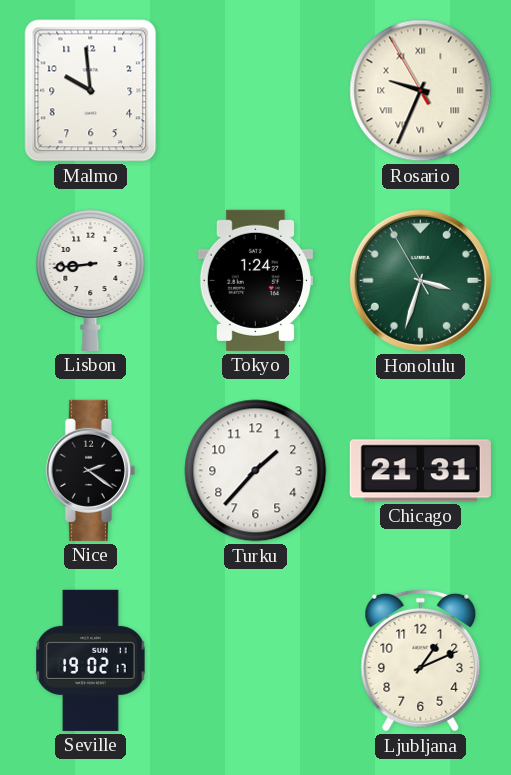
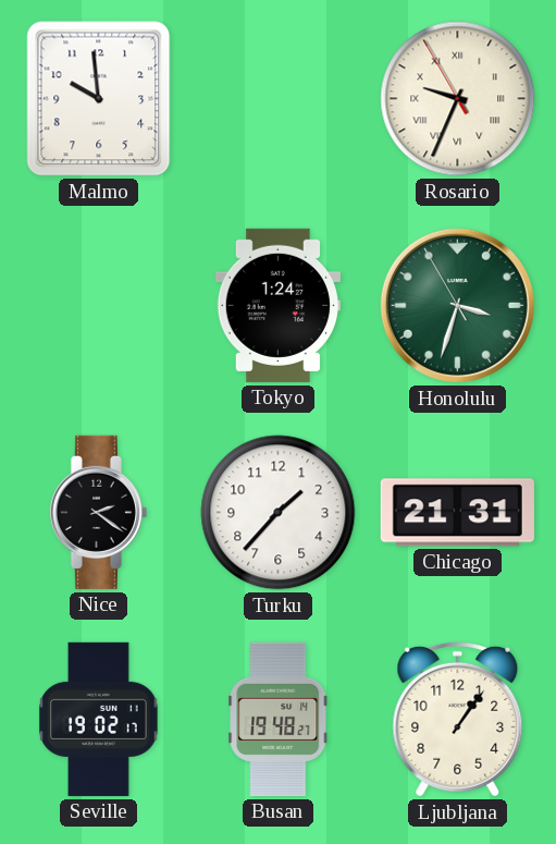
Lisbon: 8:44 -> none (91, 281)
Busan: none -> 19:48 (279, 719)
Ljubljana: 1:11 -> 1:06 (458, 719)
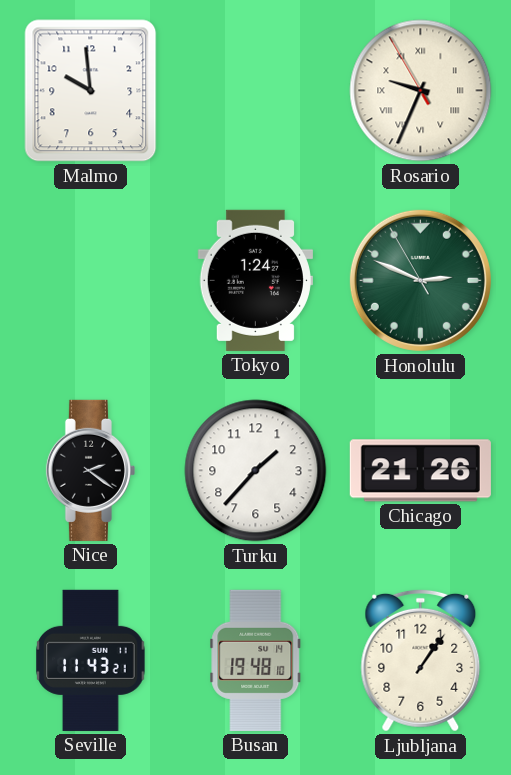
Honolulu: 3:32 -> 2:48 (420, 280)
Chicago: 21:31 -> 21:26 (420, 471)
Seville: 19:02 -> 11:43 (91, 660)
Busan: 19:48:27 -> 19:48:10 (256, 660)
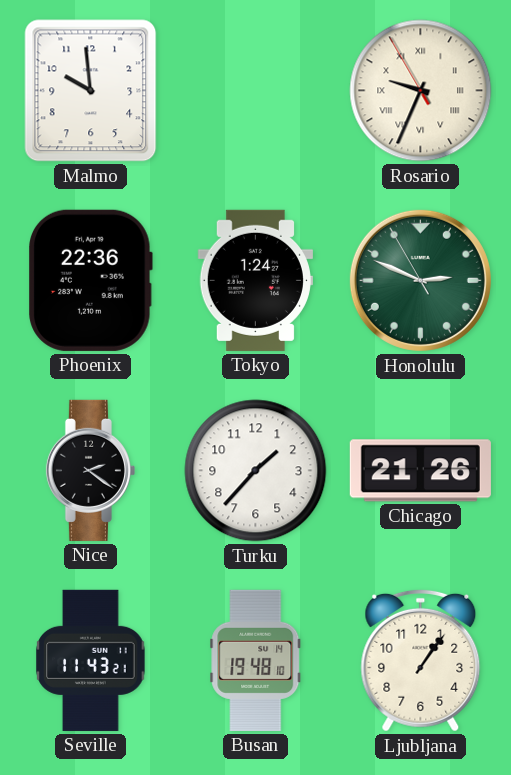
Phoenix: none -> 22:36 (90, 280)
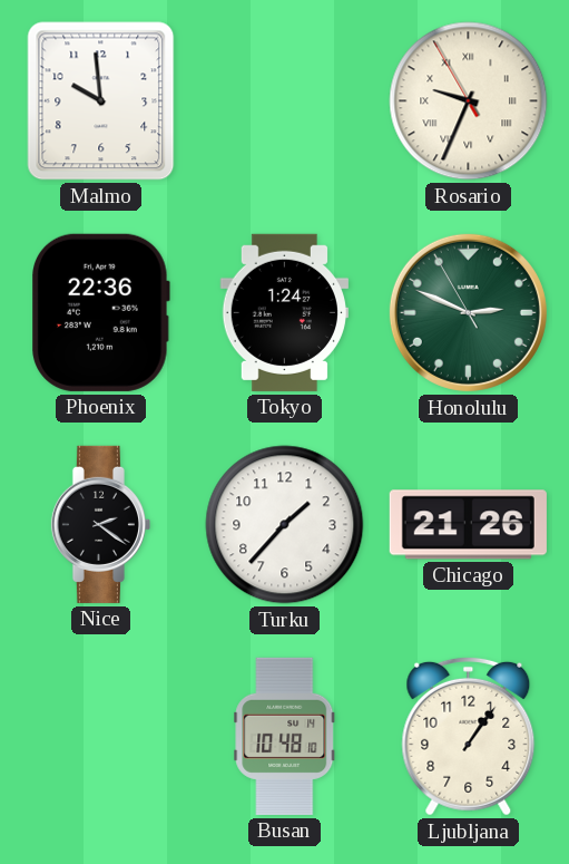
Seville: 11:43 -> none (91, 660)
Busan: 19:48 -> 10:48 (285, 736)
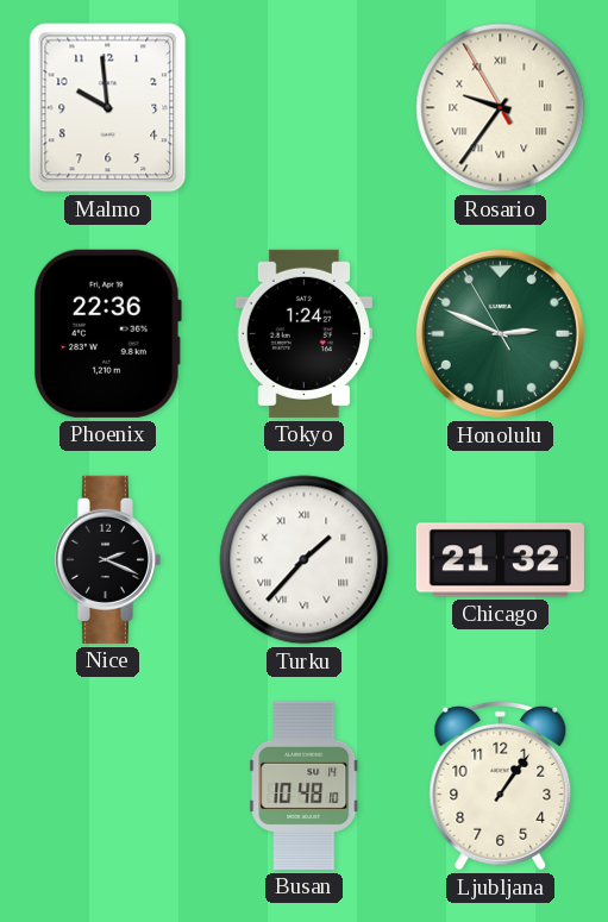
Rosario: 9:33 -> 9:35 (501, 108)
Nice: 2:21 -> 2:19 (107, 559)
Turku numerals: Arabic -> Roman (305, 560)
Chicago: 21:26 -> 21:32 (500, 560)
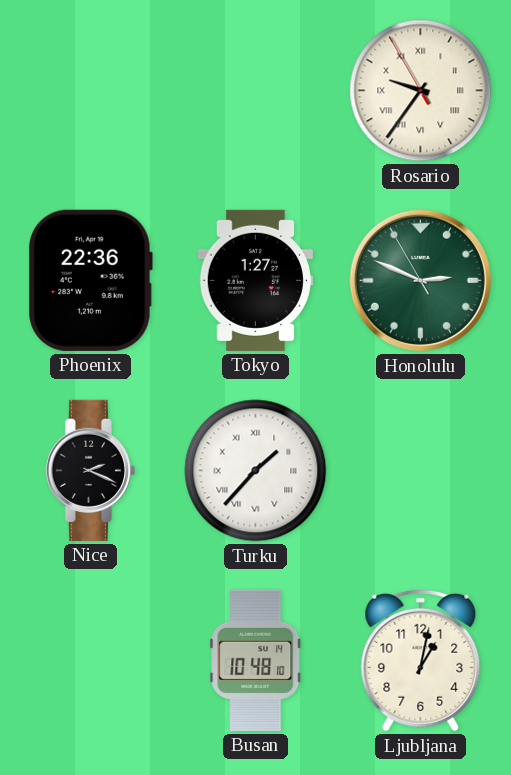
Malmo: 9:59 -> none (108, 108)
Tokyo: 1:24 -> 1:27 (255, 280)
Chicago: 21:32 -> none (500, 560)
Ljubljana: 1:06 -> 1:02 (421, 660)
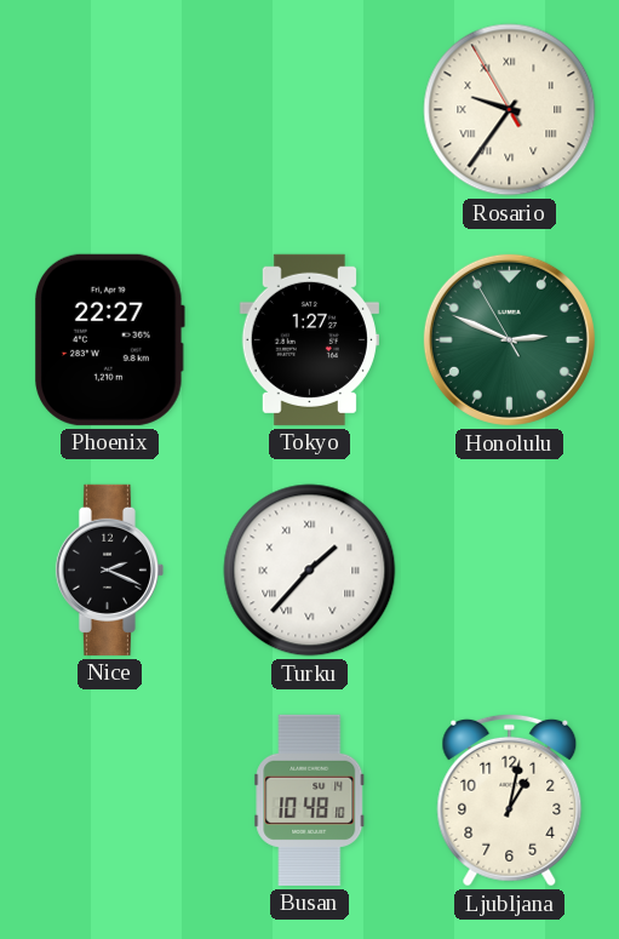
Phoenix: 22:36 -> 22:27 (109, 339)
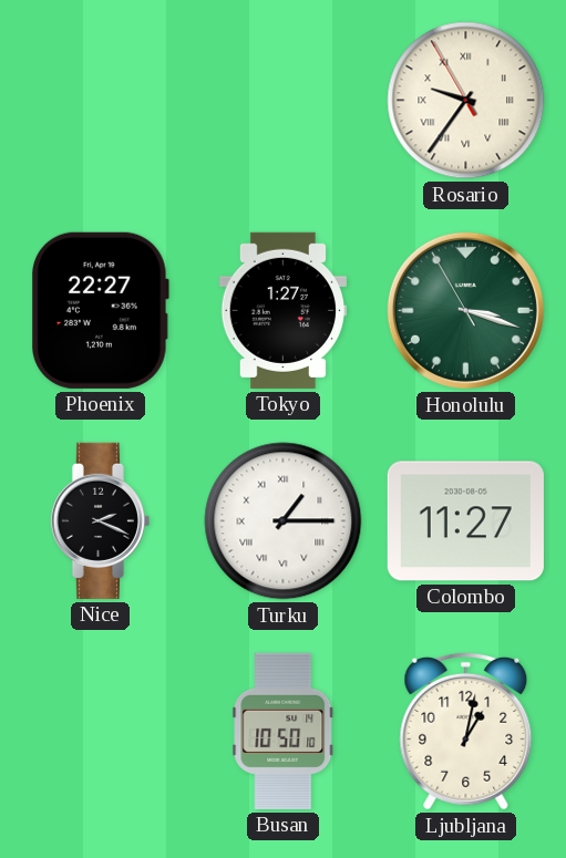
Honolulu: 2:48 -> 3:17 (465, 310)
Turku: 1:37 -> 1:15 (284, 521)
Colombo: none -> 11:27 (465, 521)
Busan: 10:48 -> 10:50 (284, 731)
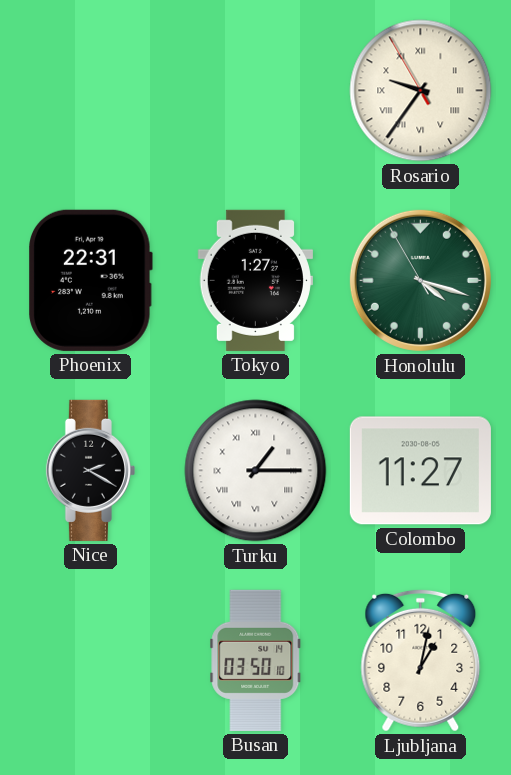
Phoenix: 22:27 -> 22:31 (90, 280)
Honolulu: 3:17 -> 4:17 (420, 280)
Nice: 2:19 -> 2:20 (90, 470)
Busan: 10:50 -> 03:50 (256, 660)
